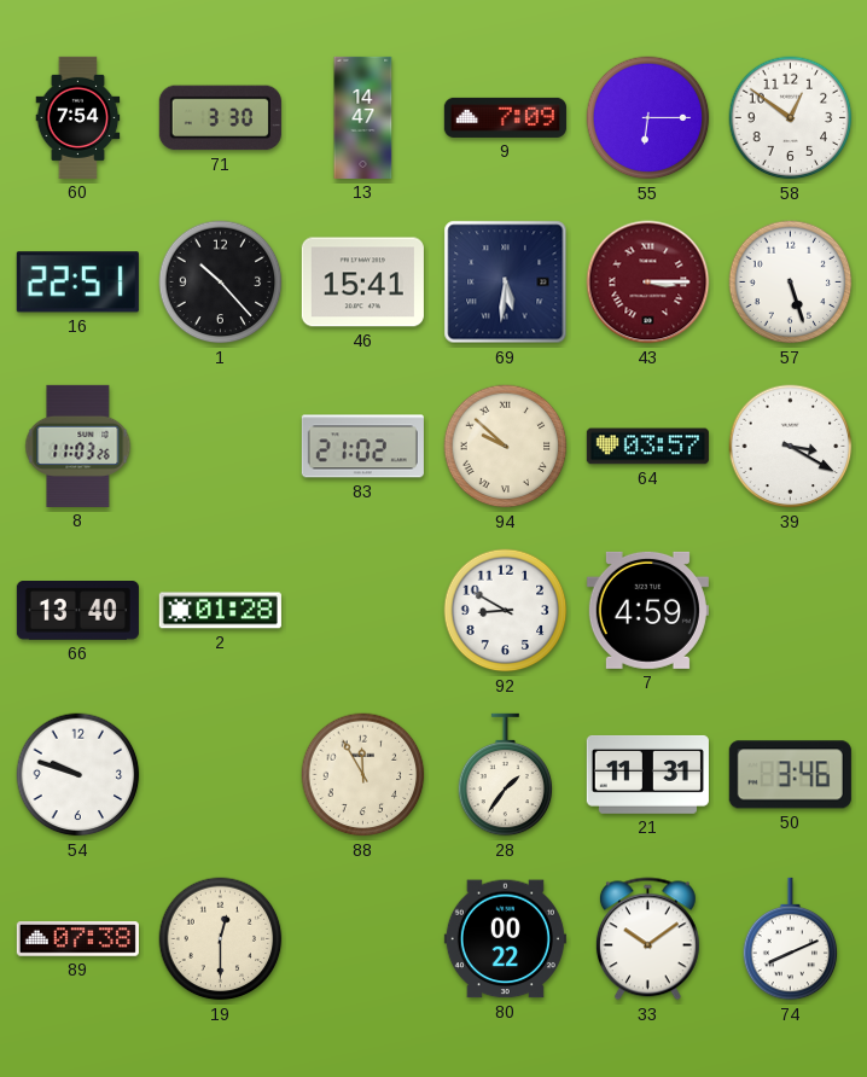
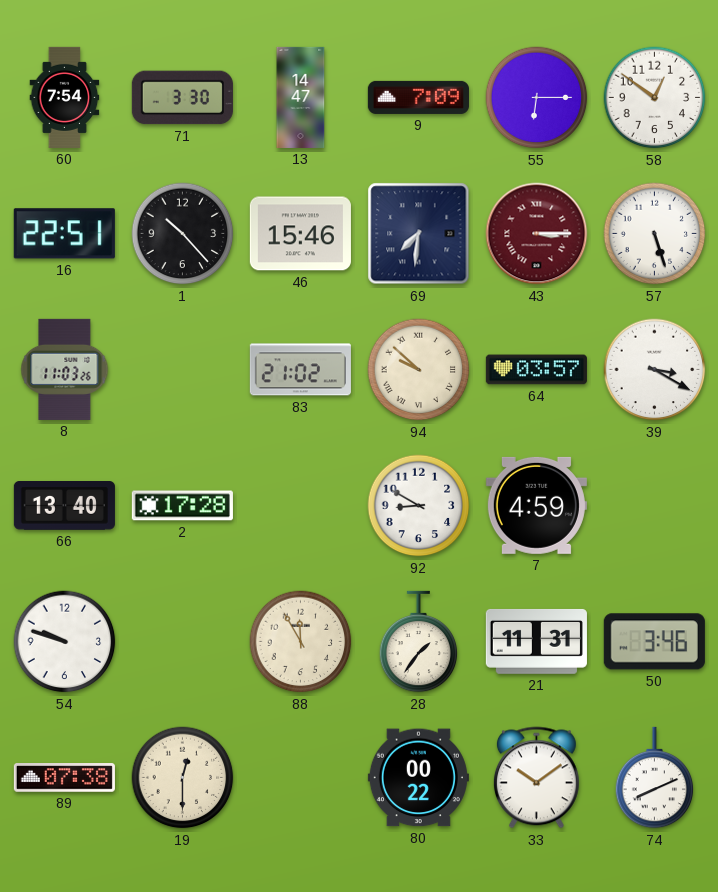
46: 15:41 -> 15:46 (300, 234)
69: 5:31 -> 7:31 (419, 234)
2: 01:28 -> 17:28 (182, 506)
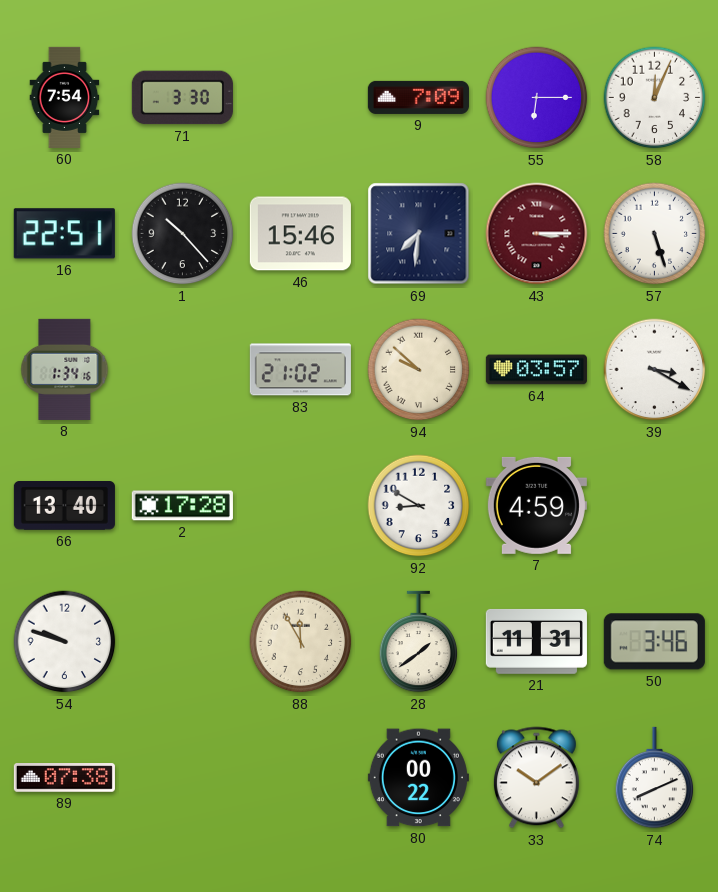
13: 14:47 -> none (301, 97)
58: 12:51 -> 12:04 (655, 98)
8: 11:03 -> 1:34 (65, 369)
28: 1:36 -> 1:39 (419, 642)
19: 12:30 -> none (183, 778)
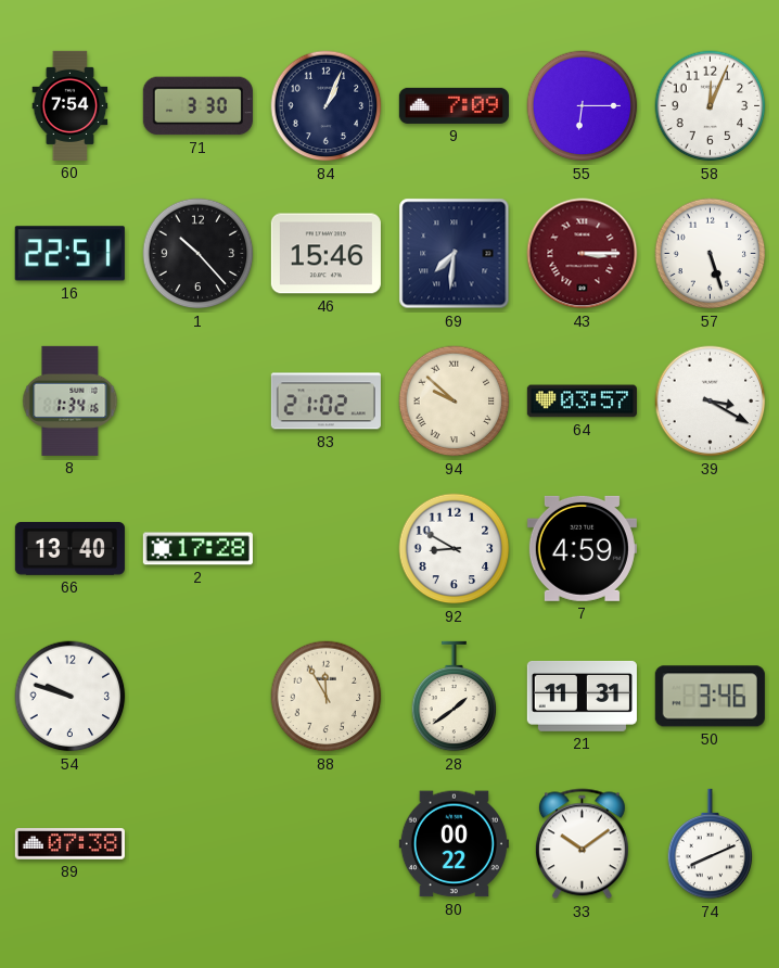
84: none -> 1:04 (327, 106)
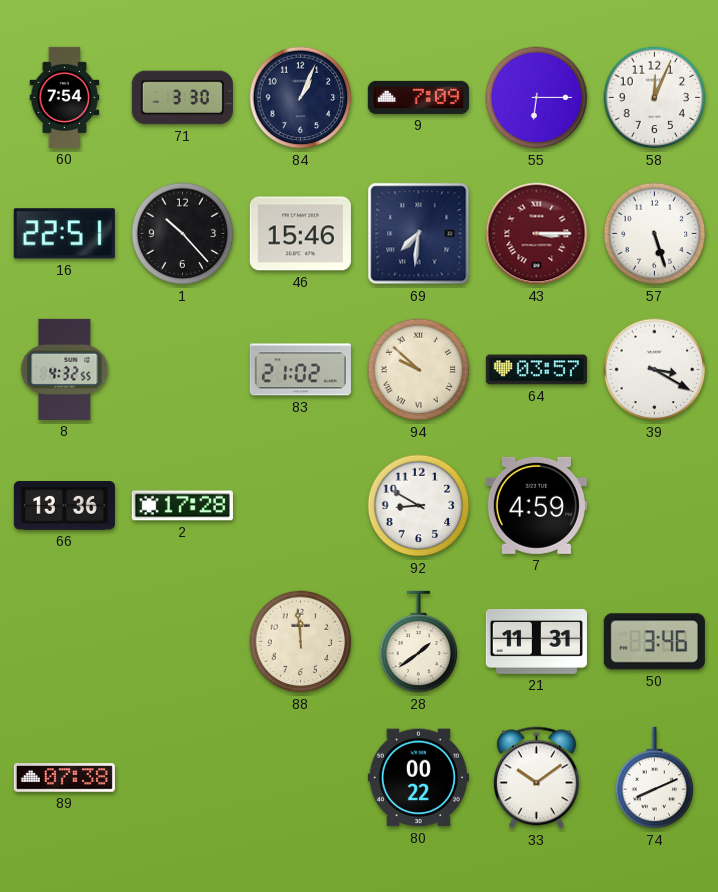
8: 1:34 -> 4:32 (65, 369)
66: 13:40 -> 13:36 (64, 506)
54: 9:48 -> none (71, 697)
88: 11:55 -> 11:59 (301, 642)
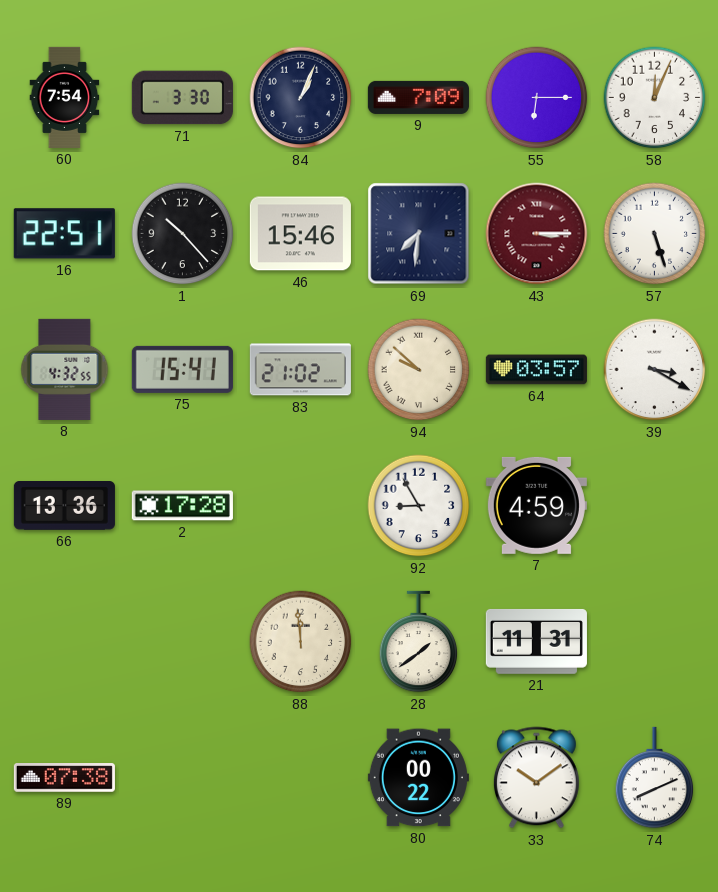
75: none -> 15:41 (182, 369)
92: 8:50 -> 8:55 (419, 506)
50: 3:46 -> none (654, 642)
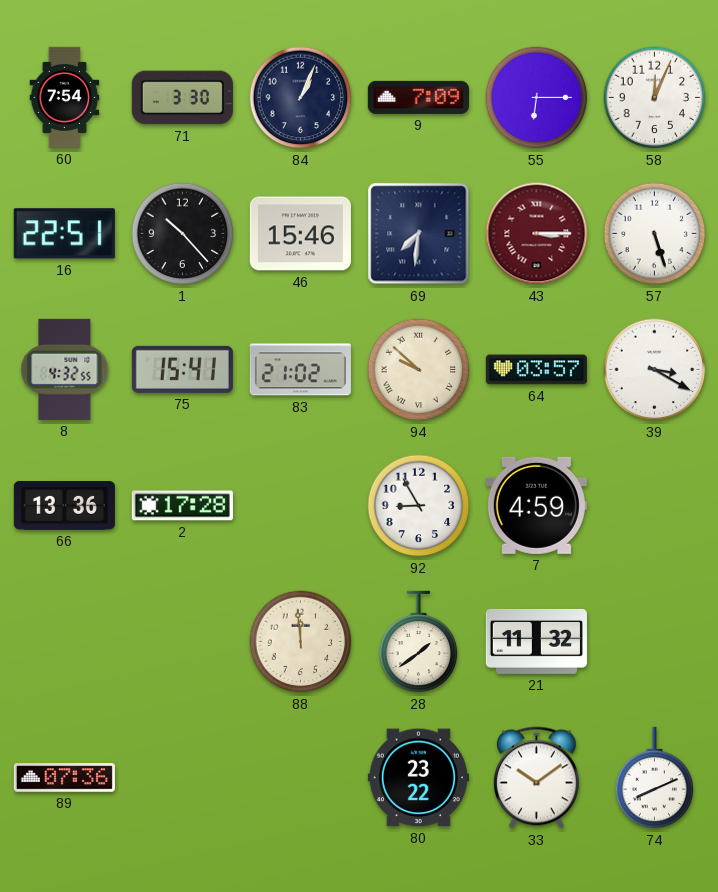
21: 11:31 -> 11:32 (536, 641)
89: 07:38 -> 07:36 (64, 778)
80: 00:22 -> 23:22 (418, 778)
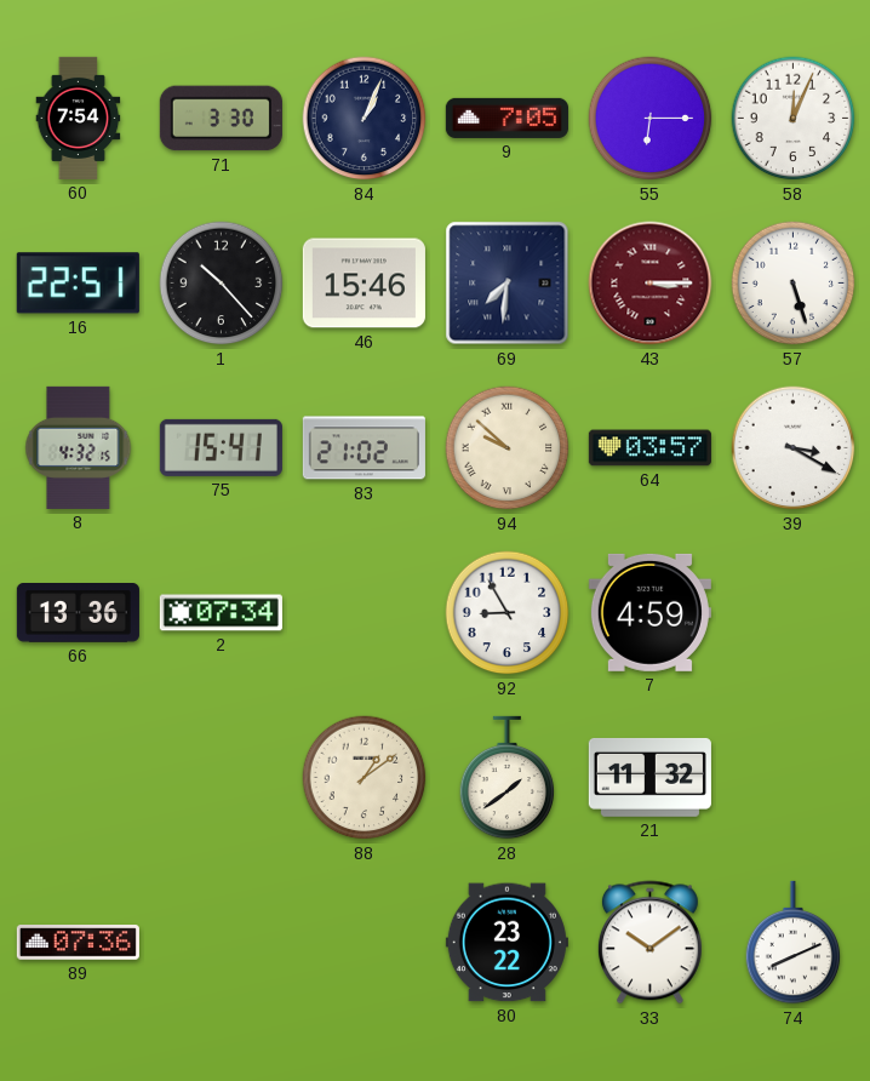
9: 7:09 -> 7:05 (506, 118)
8: 4:32:55 -> 4:32:15 (79, 447)
2: 17:28 -> 07:34 (221, 613)
88: 11:59 -> 1:09 (365, 778)
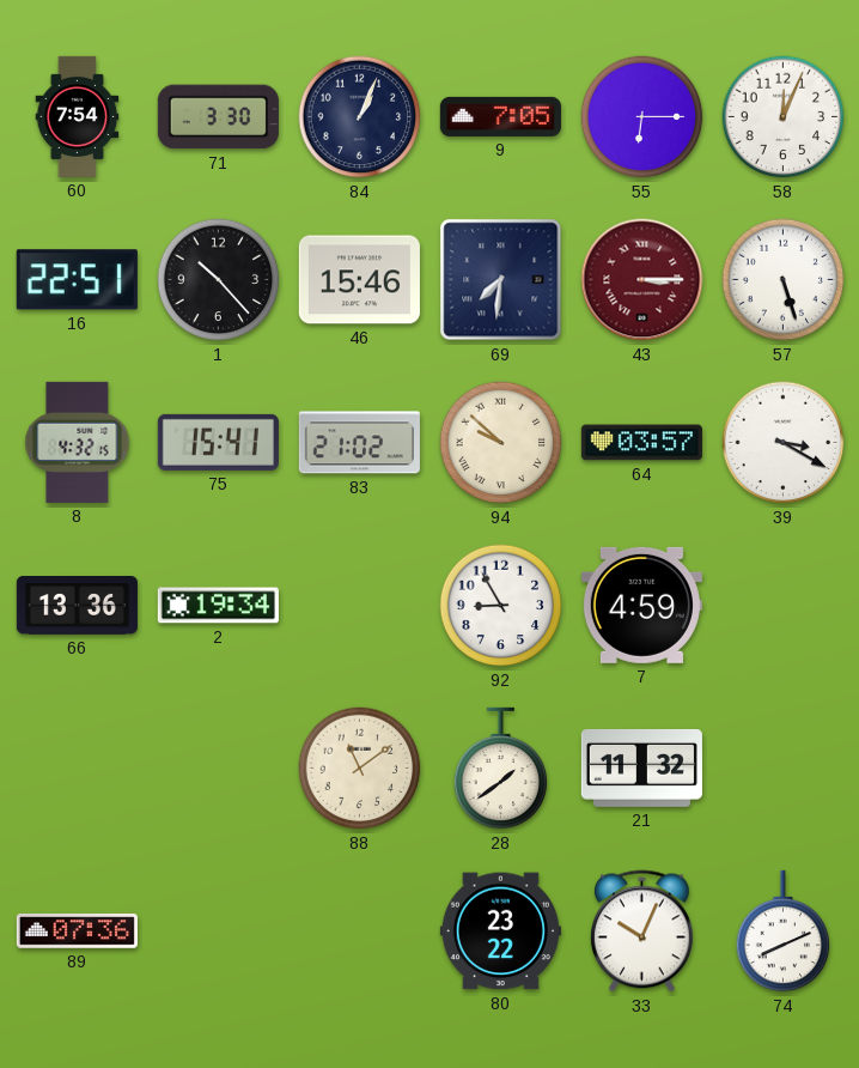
2: 07:34 -> 19:34 (218, 606)
88: 1:09 -> 11:09 (360, 769)
33: 10:09 -> 10:04 (641, 932)
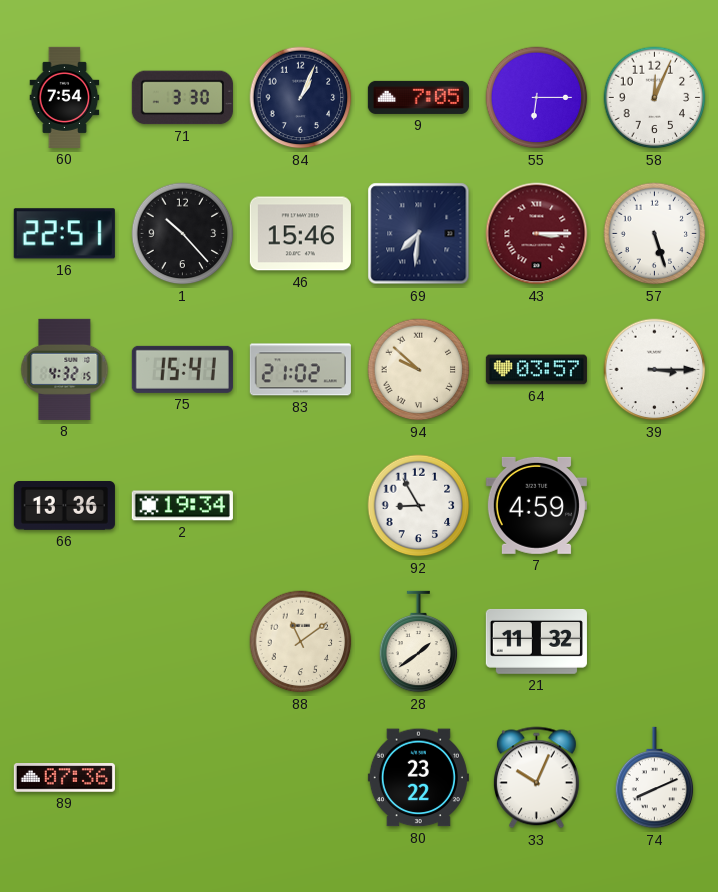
39: 3:20 -> 3:15 (655, 370)
